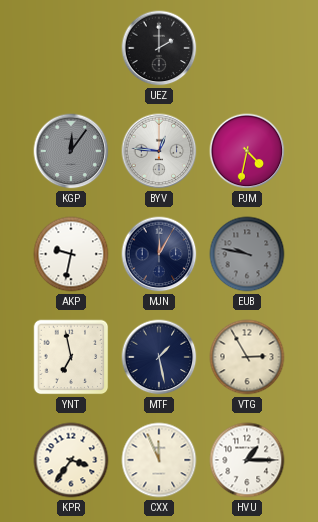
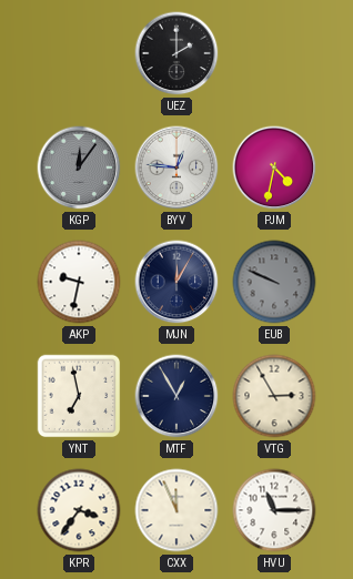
EUB: 9:47 -> 9:49 (274, 282)
MTF: 1:28 -> 12:55 (176, 396)
HVU: 1:15 -> 11:15 (274, 510)
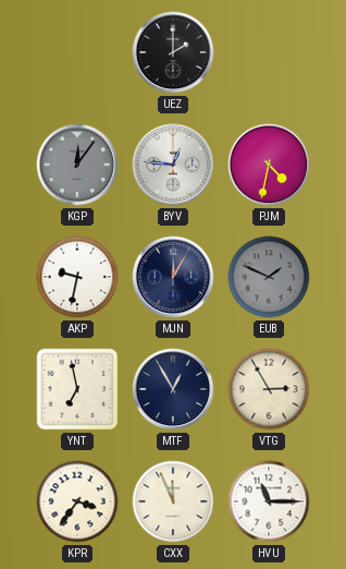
EUB: 9:49 -> 1:49 (269, 277)
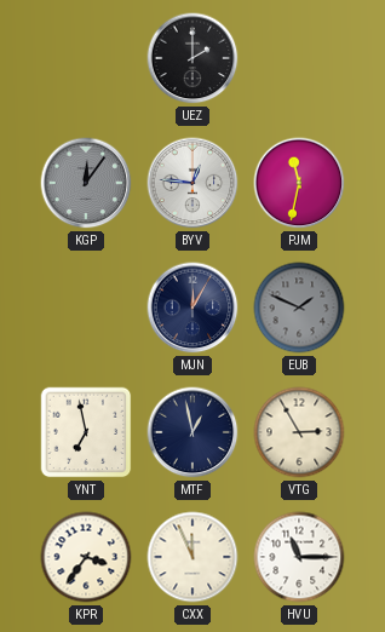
PJM: 4:32 -> 11:32 (299, 183)
AKP: 9:32 -> none (77, 277)
MTF: 12:55 -> 12:58 (192, 432)
